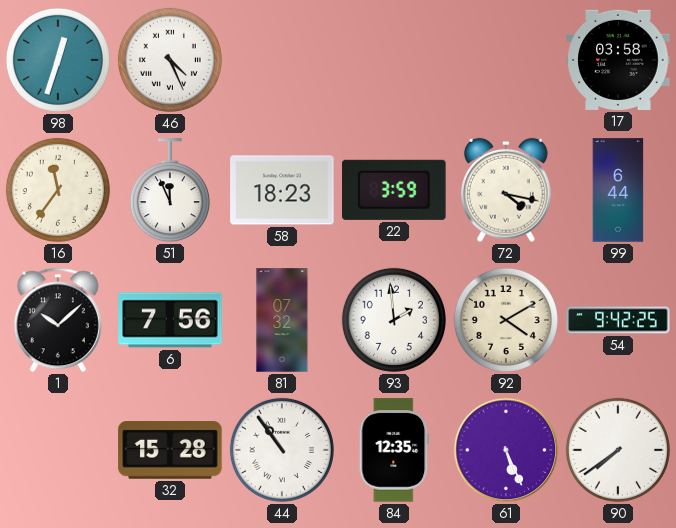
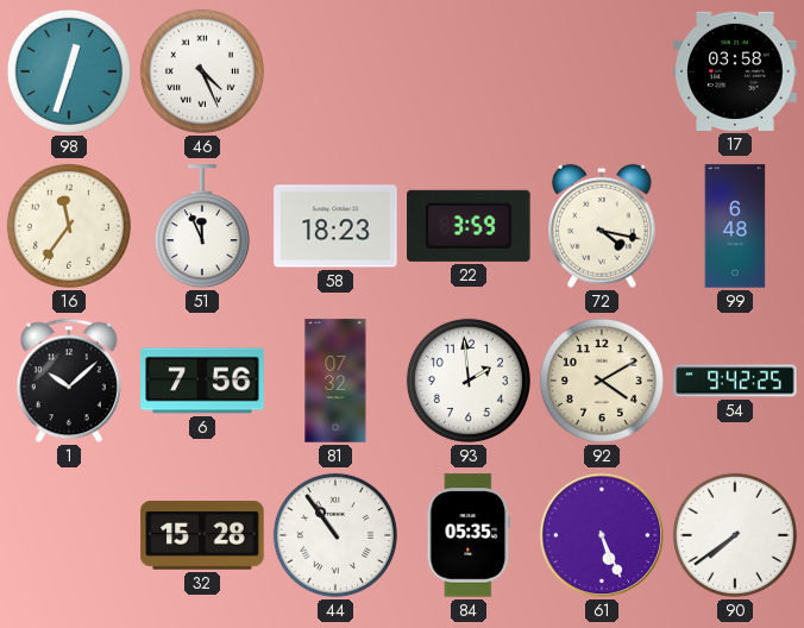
99: 6:44 -> 6:48 (735, 226)
84: 12:35 -> 05:35 (469, 535)
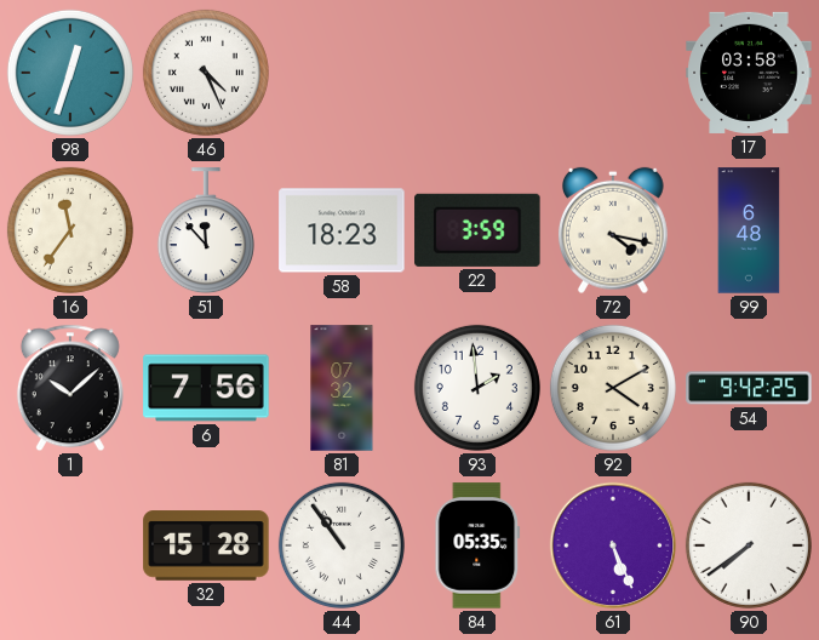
51: 11:56 -> 11:53 (206, 232)
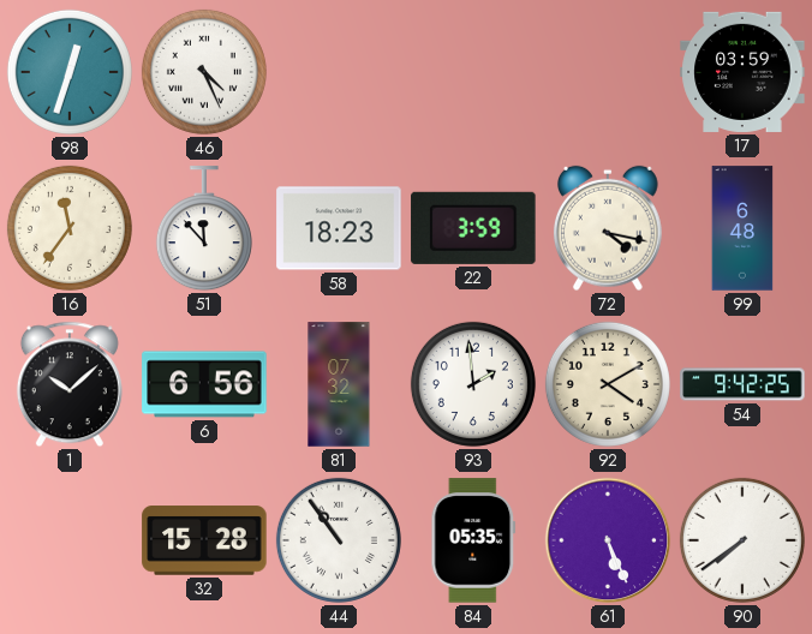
17: 03:58 -> 03:59 (742, 72)
6: 7:56 -> 6:56 (204, 384)
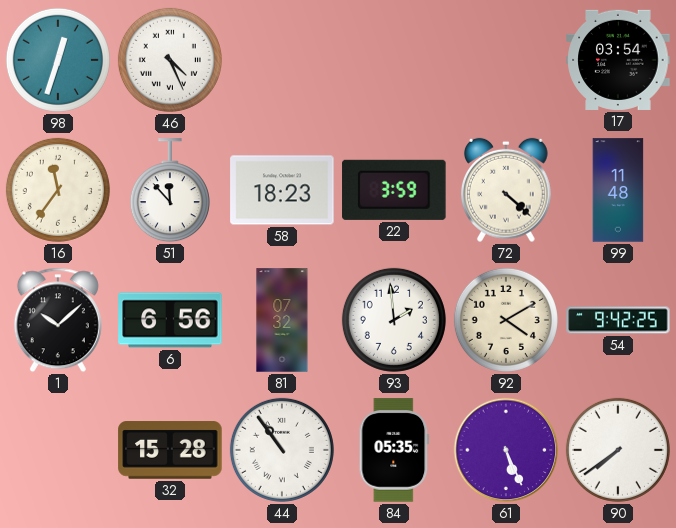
17: 03:59 -> 03:54 (618, 60)
72: 4:17 -> 4:22 (506, 190)
99: 6:48 -> 11:48 (618, 190)
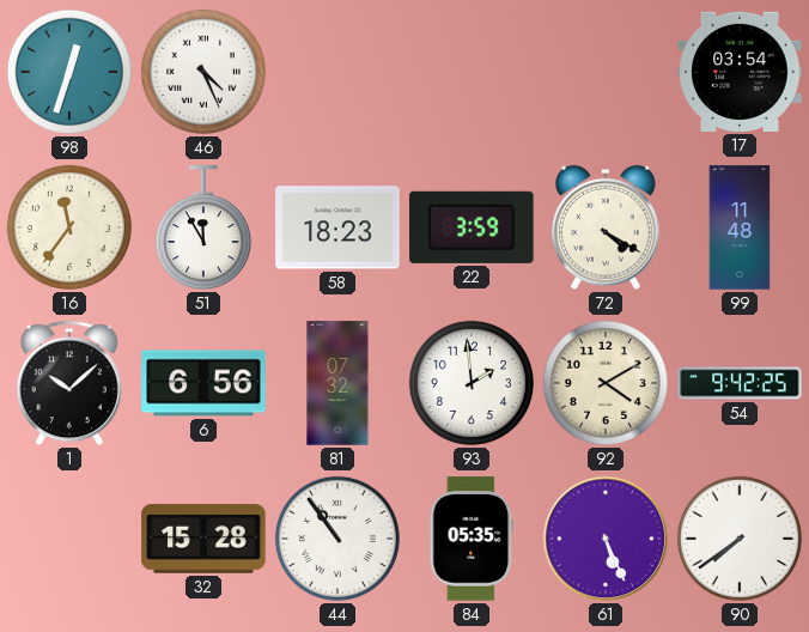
51: 11:53 -> 11:55 (203, 229)
72: 4:22 -> 4:20 (606, 227)
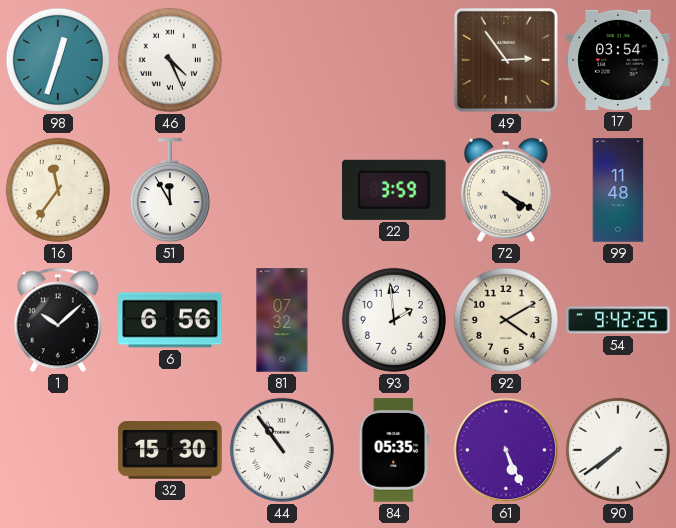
49: none -> 2:54 (506, 60)
58: 18:23 -> none (337, 227)
32: 15:28 -> 15:30 (170, 450)
